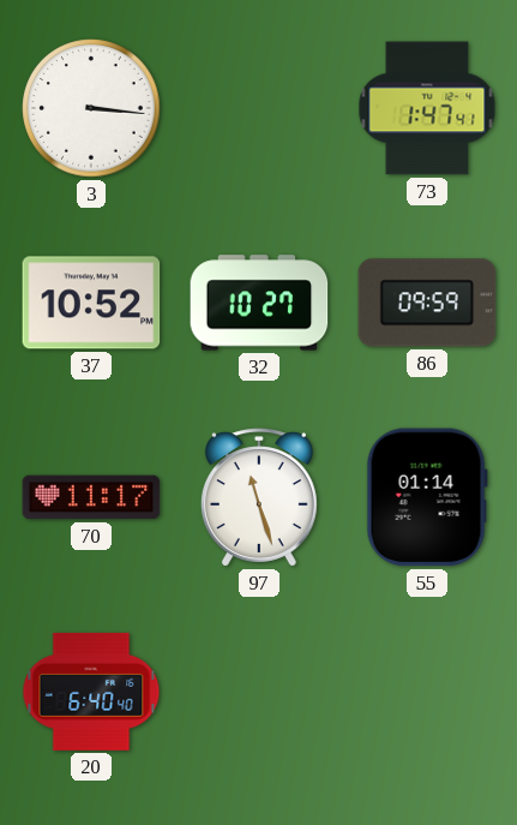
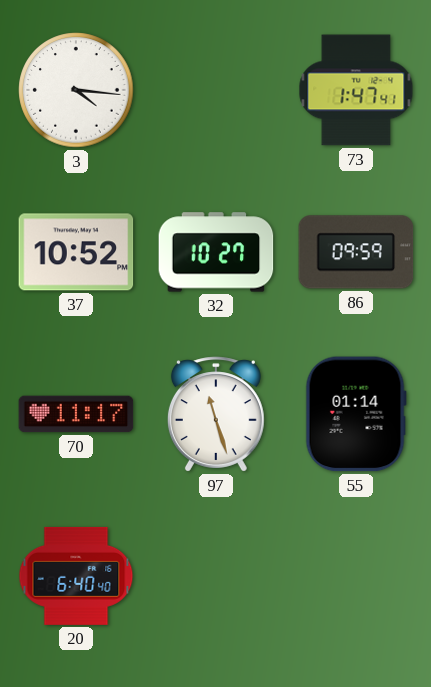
3: 3:16 -> 4:16 (76, 90)
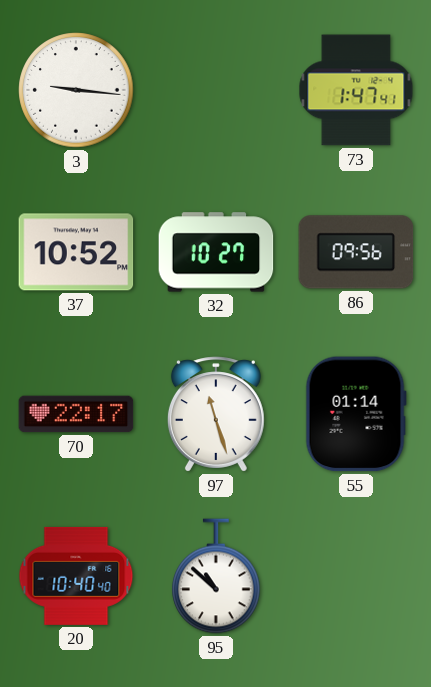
3: 4:16 -> 9:16 (76, 90)
86: 09:59 -> 09:56 (356, 252)
70: 11:17 -> 22:17 (76, 414)
20: 6:40 -> 10:40 (76, 576)
95: none -> 10:52 (216, 576)
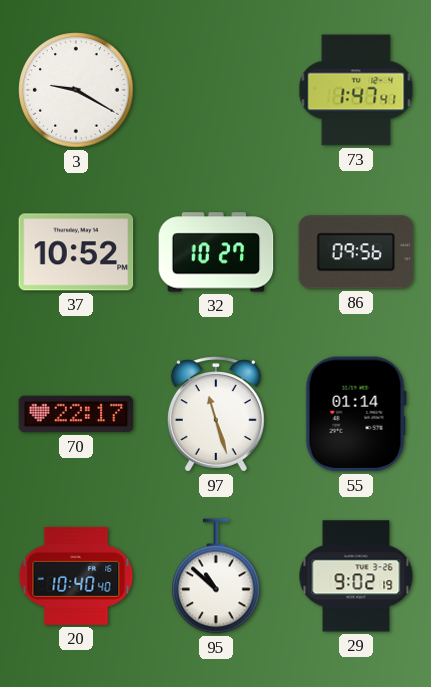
3: 9:16 -> 9:20 (76, 90)
29: none -> 9:02 (356, 576)
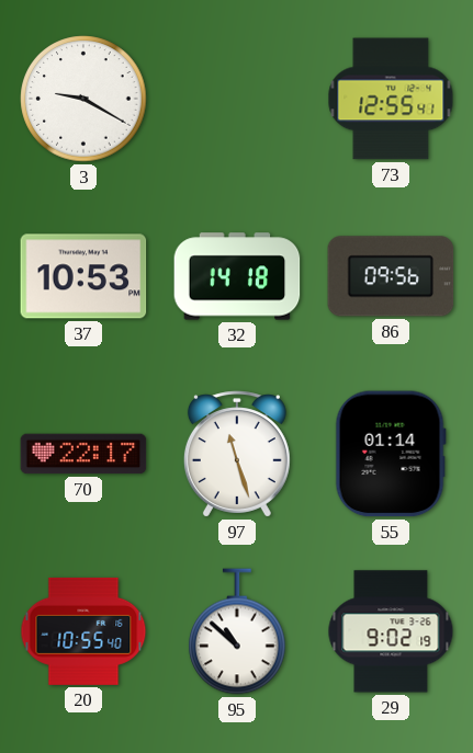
73: 1:47 -> 12:55 (391, 99)
37: 10:52 -> 10:53 (83, 276)
32: 10:27 -> 14:18 (237, 276)
20: 10:40 -> 10:55 (83, 631)
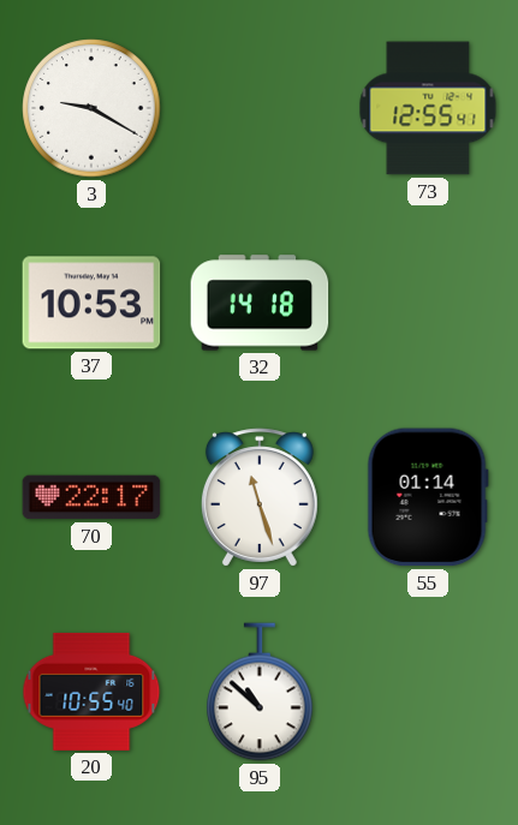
86: 09:56 -> none (391, 276)
29: 9:02 -> none (391, 631)
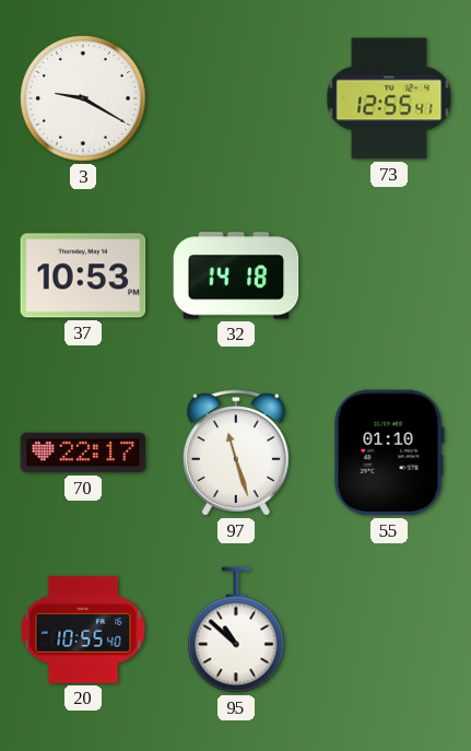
55: 01:14 -> 01:10 (389, 453)
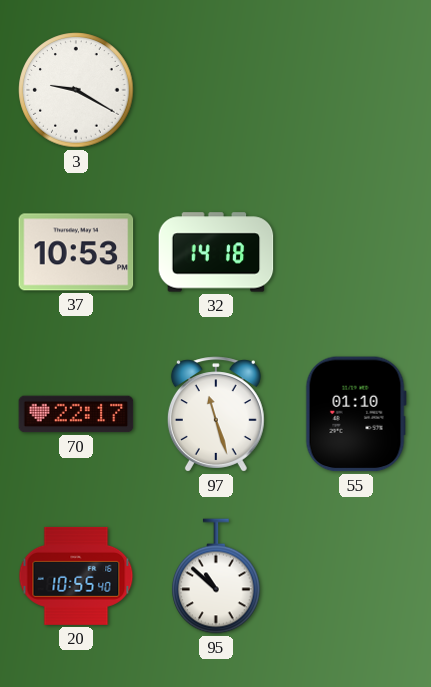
73: 12:55 -> none (389, 98)
